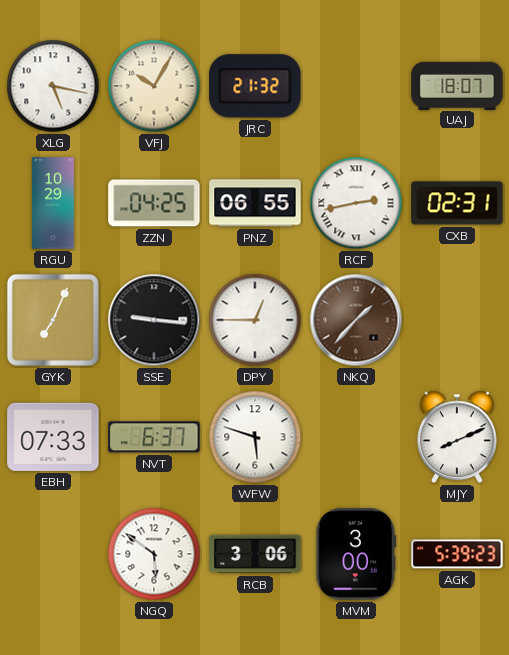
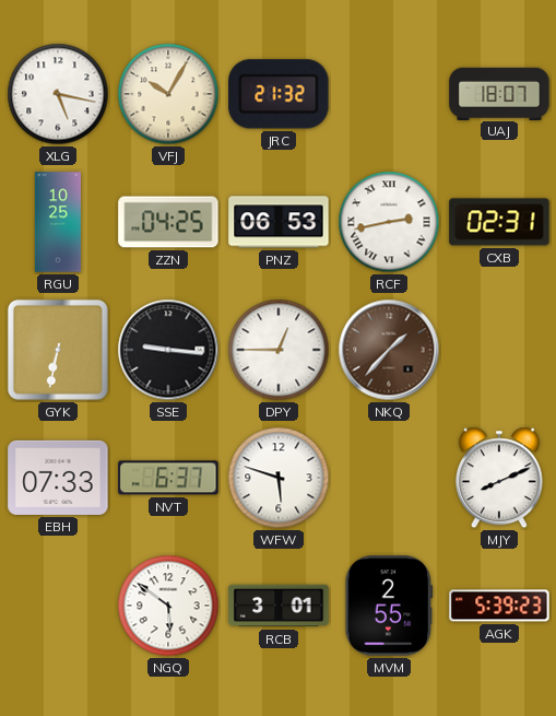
RGU: 10:29 -> 10:25 (58, 222)
PNZ: 06:55 -> 06:53 (279, 222)
GYK: 7:04 -> 6:32 (58, 350)
RCB: 3:06 -> 3:01 (279, 606)
MVM: 3:00 -> 2:55 (389, 606)
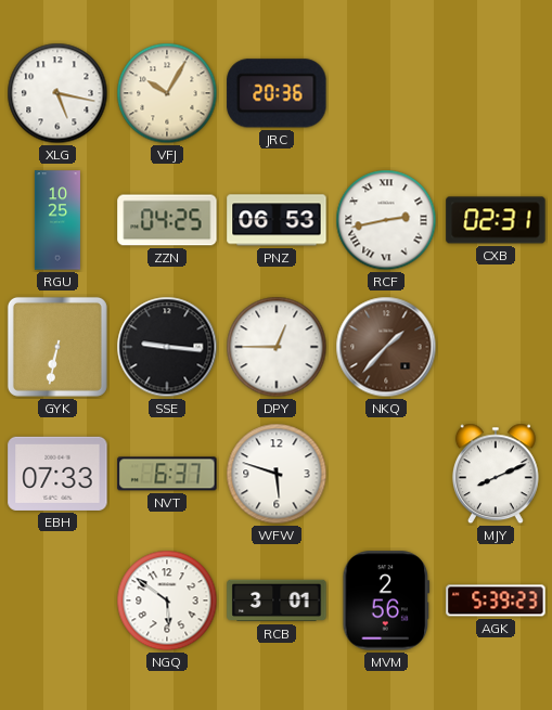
JRC: 21:32 -> 20:36 (277, 93)
UAJ: 18:07 -> none (499, 93)
MVM: 2:55 -> 2:56 (386, 601)
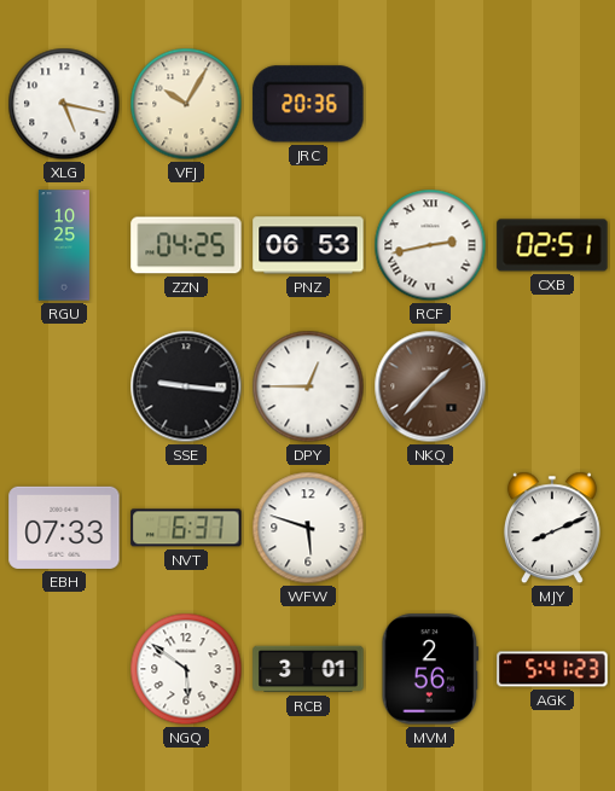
CXB: 02:31 -> 02:51 (552, 245)
GYK: 6:32 -> none (57, 347)
AGK: 5:39 -> 5:41 (552, 669)
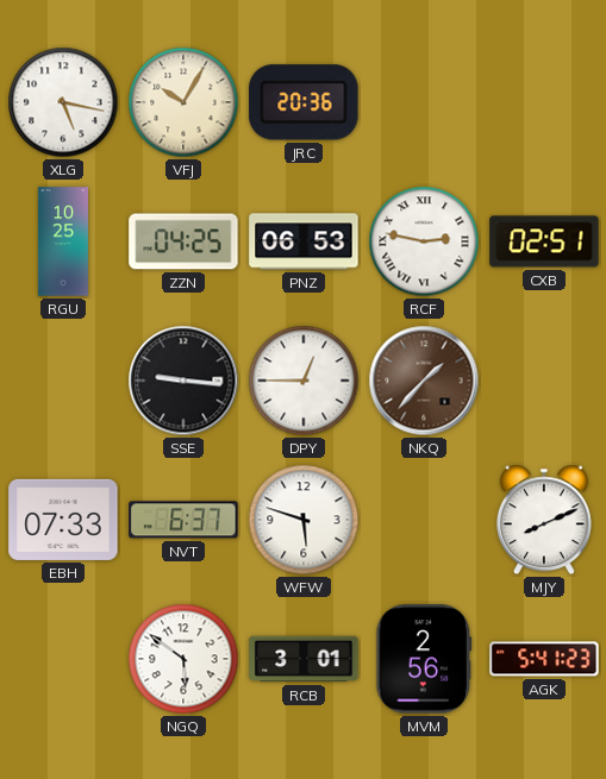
RCF: 2:43 -> 2:47 (424, 241)
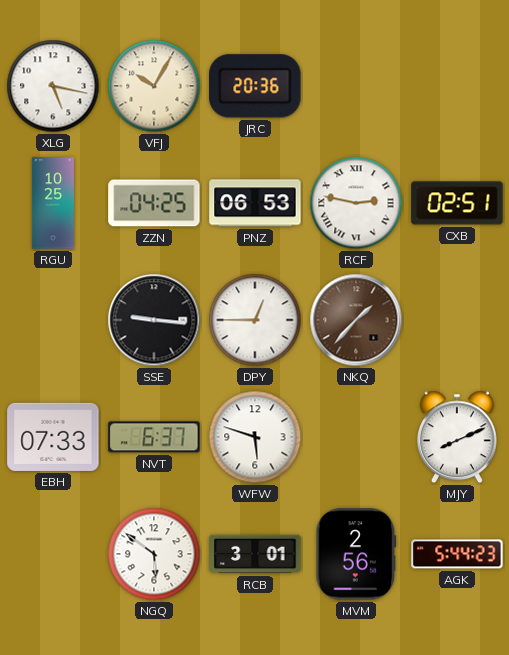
AGK: 5:41 -> 5:44 (457, 554)
